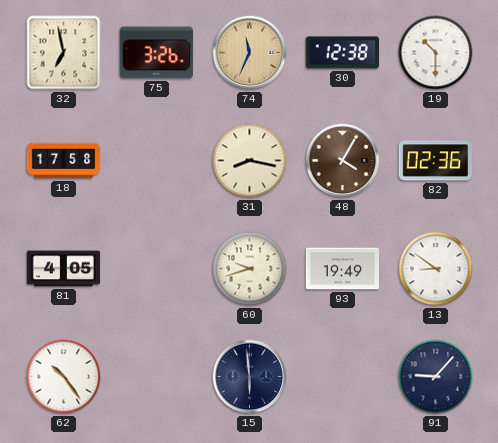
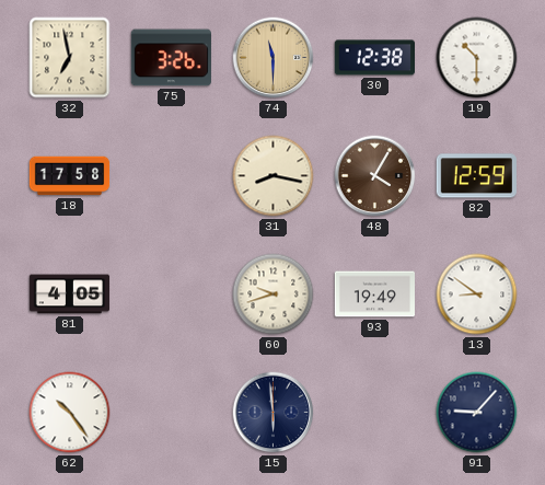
74: 11:34 -> 11:30 (274, 58)
82: 02:36 -> 12:59 (476, 176)
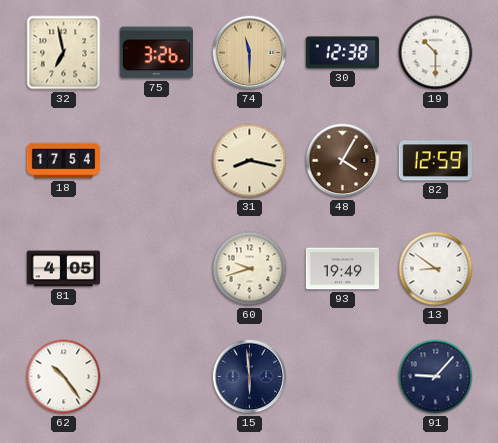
18: 17:58 -> 17:54 (64, 161)
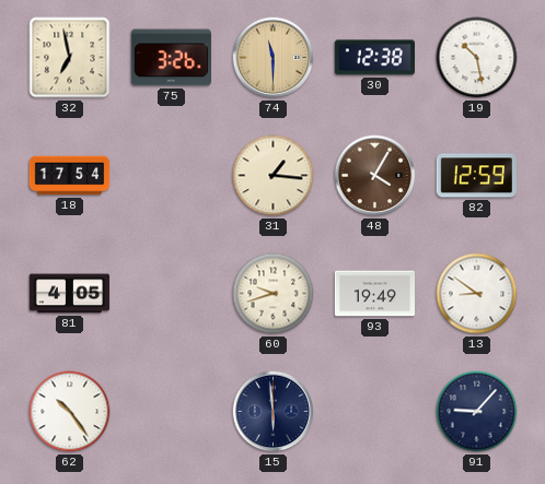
19: 10:30 -> 10:28 (477, 58)
31: 8:17 -> 1:16 (274, 176)
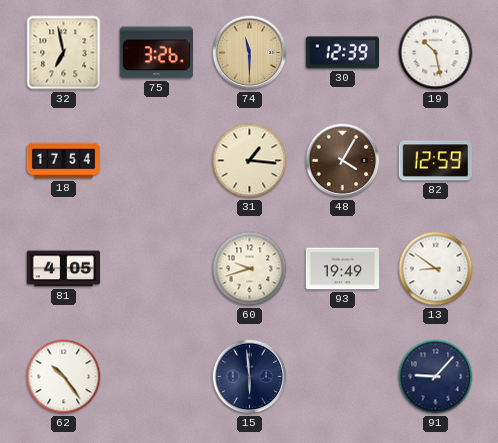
30: 12:38 -> 12:39 (342, 53)
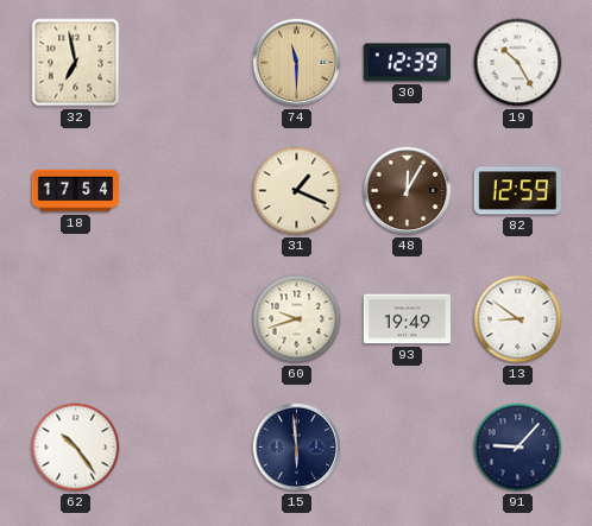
75: 3:26 -> none (156, 53)
19: 10:28 -> 10:25 (518, 63)
31: 1:16 -> 1:19 (297, 191)
48: 4:05 -> 12:05 (408, 191)
81: 4:05 -> none (64, 269)
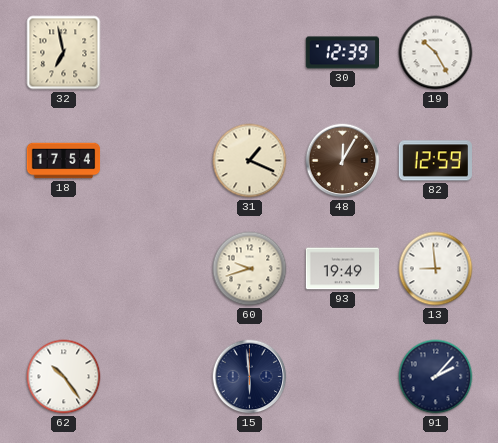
74: 11:30 -> none (297, 63)
13: 8:51 -> 8:59 (436, 269)
91: 9:07 -> 2:07 (436, 377)
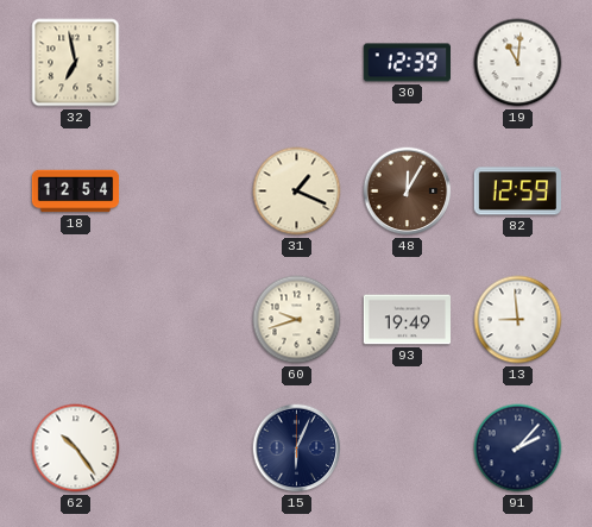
19: 10:25 -> 11:01 (518, 63)
18: 17:54 -> 12:54 (76, 192)
15: 5:59 -> 6:04 (297, 448)
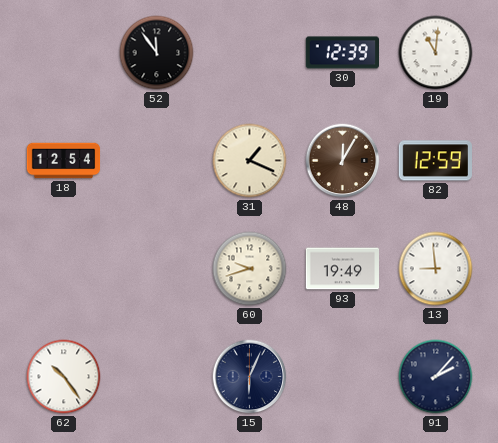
32: 6:58 -> none (76, 63)
52: none -> 11:54 (157, 53)
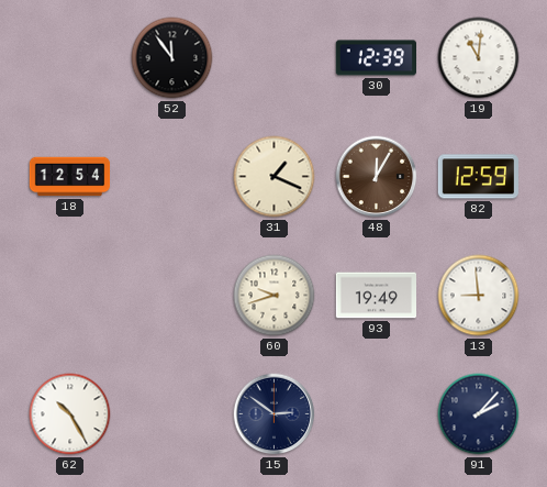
62: 10:24 -> 10:25 (70, 414)
15: 6:04 -> 2:51 (275, 414)
